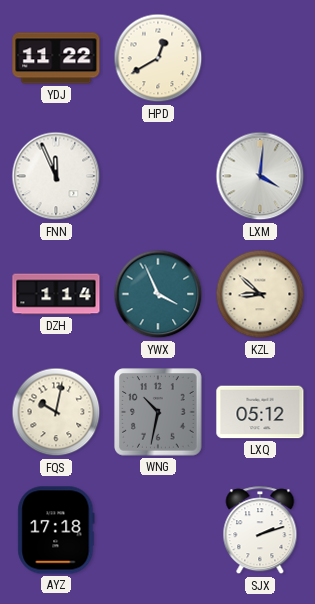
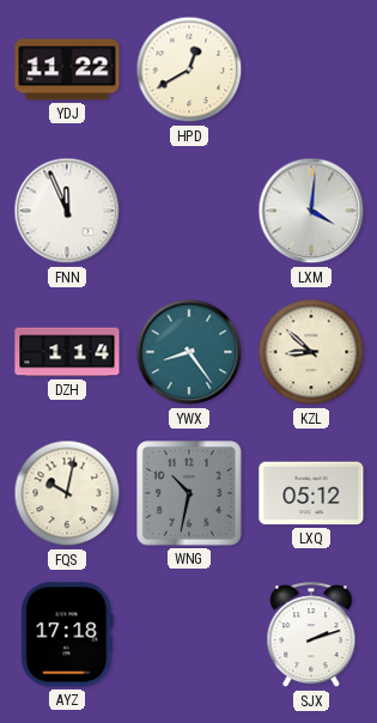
YWX: 3:56 -> 8:24 (189, 352)
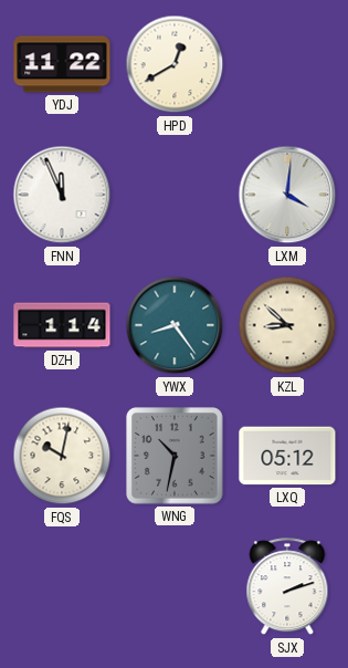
AYZ: 17:18 -> none (67, 634)
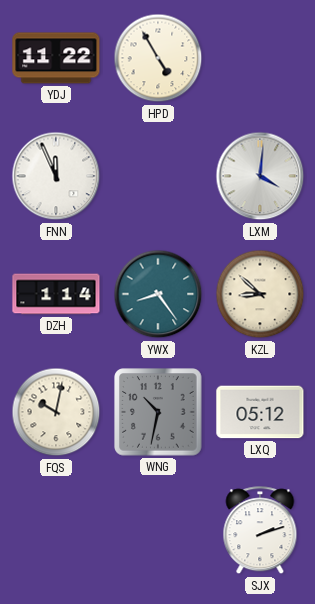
HPD: 12:40 -> 4:55 (158, 58)
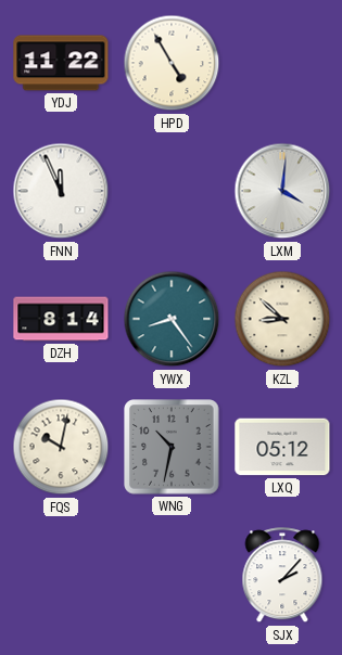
DZH: 1:14 -> 8:14 (61, 319)
SJX: 2:12 -> 2:07 (282, 576)
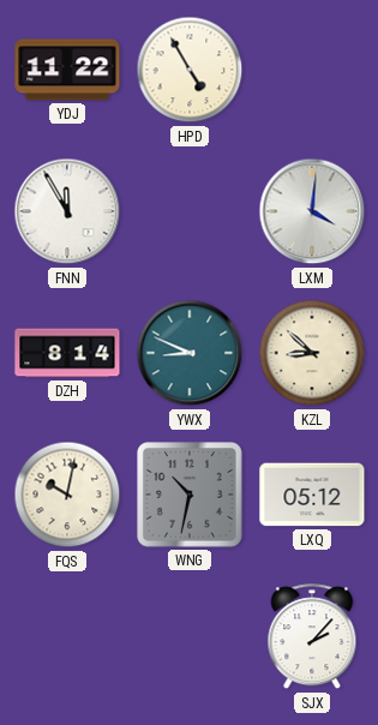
FNN: 11:56 -> 11:55 (67, 211)
YWX: 8:24 -> 8:49 (190, 353)
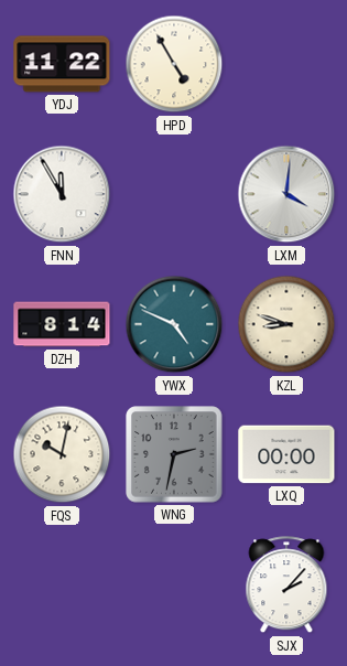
YWX: 8:49 -> 4:49 (174, 324)
KZL: 8:52 -> 8:48 (286, 324)
WNG: 10:32 -> 2:32 (174, 454)
LXQ: 05:12 -> 00:00 (286, 454)
